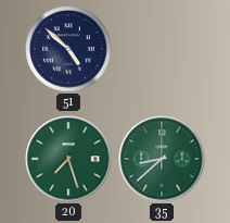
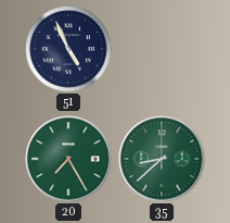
51: 4:52 -> 4:56 (68, 49)
20: 7:27 -> 7:25 (68, 159)
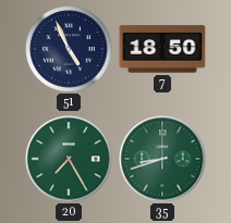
7: none -> 18:50 (162, 49)
35: 8:38 -> 8:42 (162, 159)
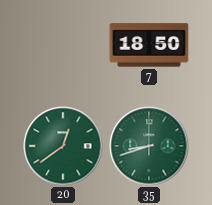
51: 4:56 -> none (69, 49)
20: 7:25 -> 12:39 (63, 146)
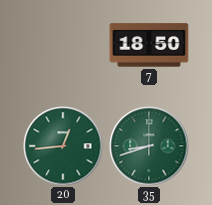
20: 12:39 -> 12:44 (63, 146)
